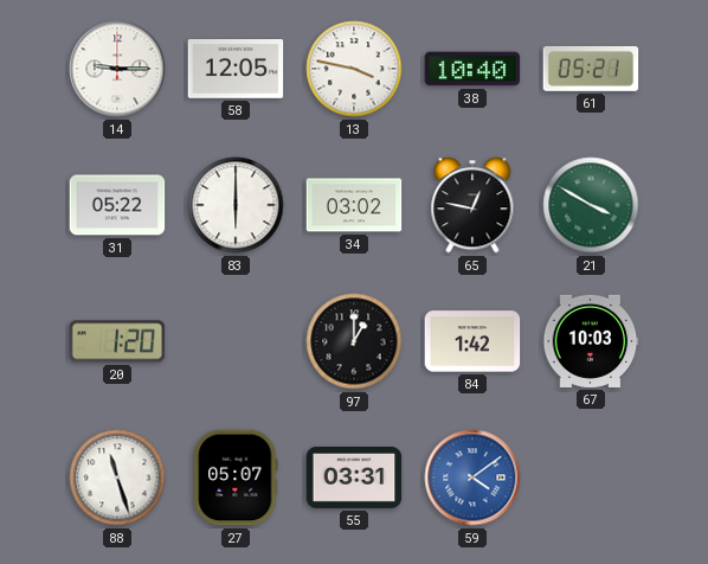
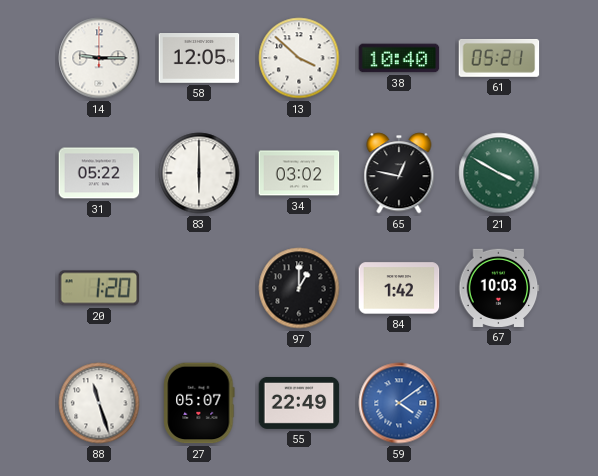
13: 3:47 -> 3:52 (299, 58)
55: 03:31 -> 22:49 (299, 403)
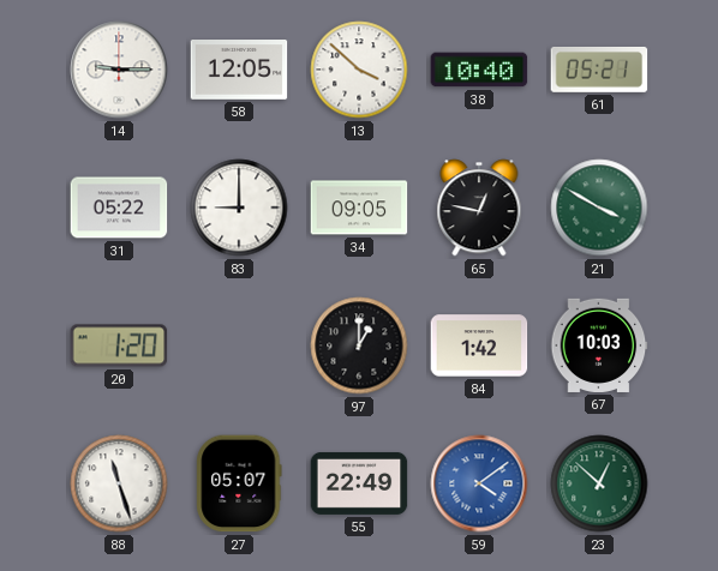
83: 6:00 -> 9:00 (239, 208)
34: 03:02 -> 09:05 (359, 208)
23: none -> 12:52 (599, 483)
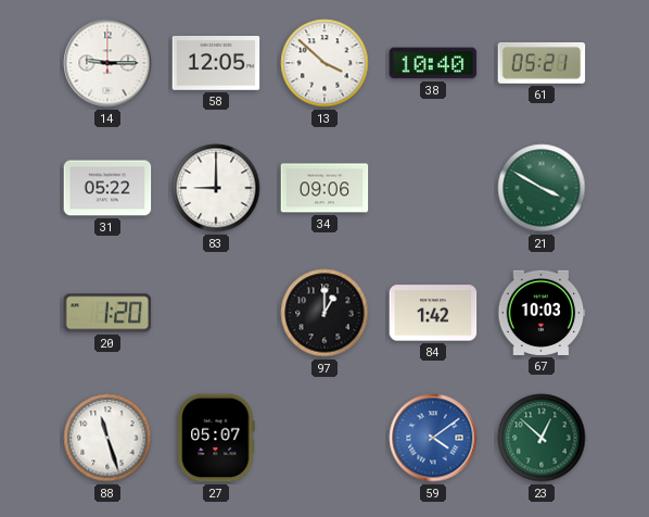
34: 09:05 -> 09:06 (324, 188)
65: 12:47 -> none (479, 208)
55: 22:49 -> none (359, 483)
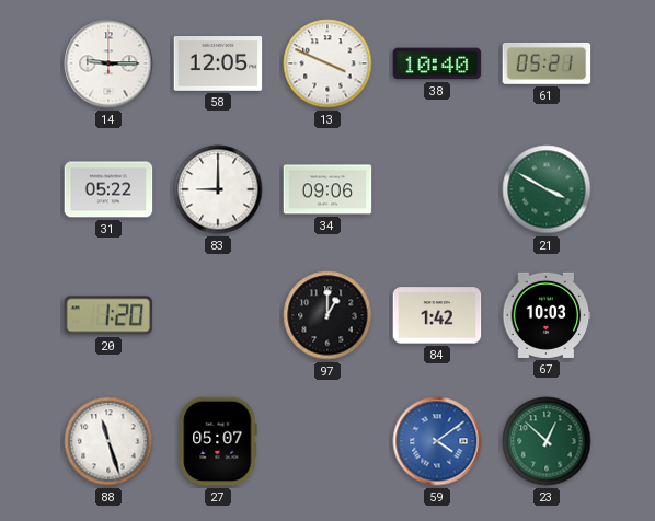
13: 3:52 -> 3:49 (327, 63)
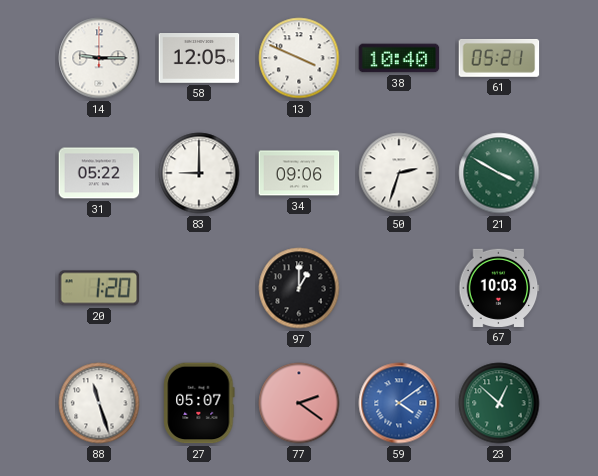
50: none -> 2:33 (399, 173)
84: 1:42 -> none (437, 315)
77: none -> 2:21 (299, 403)
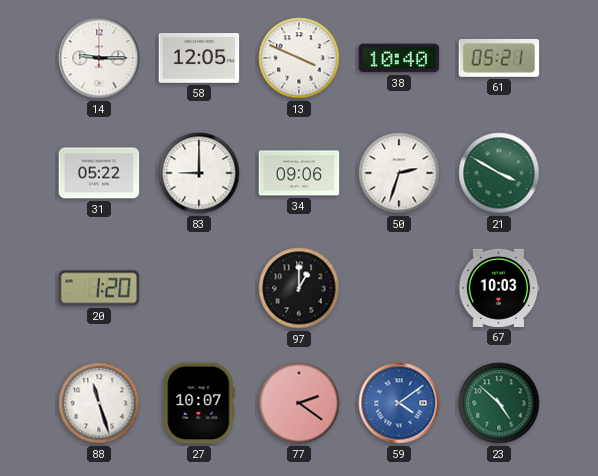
27: 05:07 -> 10:07 (199, 403)
23: 12:52 -> 4:52 (499, 403)
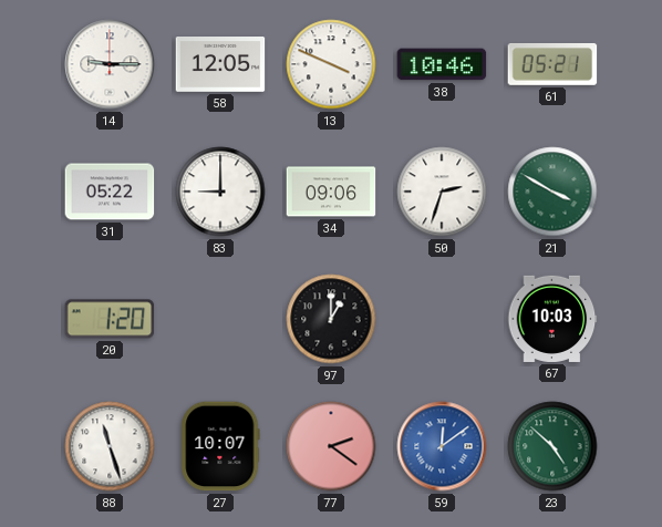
38: 10:40 -> 10:46 (442, 64)
59: 4:09 -> 12:09 (442, 446)
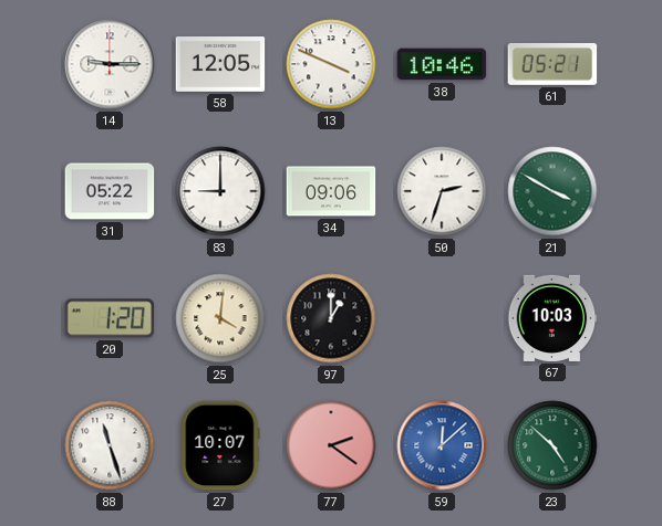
25: none -> 4:01 (220, 318)
59: 12:09 -> 12:08 (442, 445)
